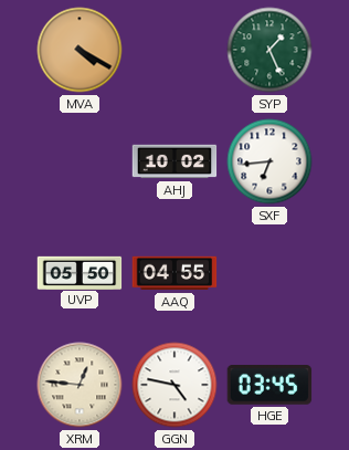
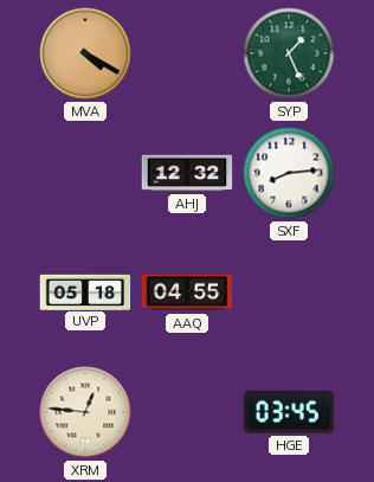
AHJ: 10:02 -> 12:32 (187, 173)
SXF: 6:44 -> 8:14 (289, 173)
UVP: 05:50 -> 05:18 (85, 291)
GGN: 4:47 -> none (174, 385)
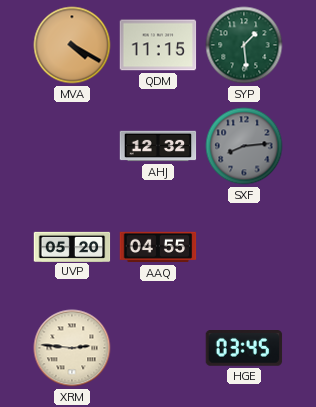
QDM: none -> 11:15 (158, 45)
SYP: 1:26 -> 1:29 (244, 45)
SXF dial: white -> grey (244, 146)
UVP: 05:18 -> 05:20 (72, 246)
XRM: 12:46 -> 2:46 (72, 348)
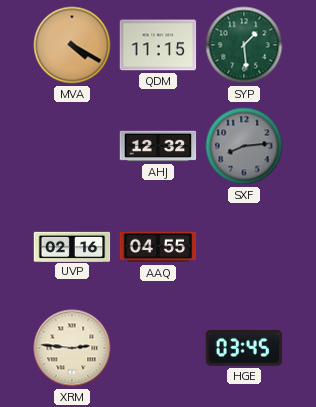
UVP: 05:20 -> 02:16 (72, 246)
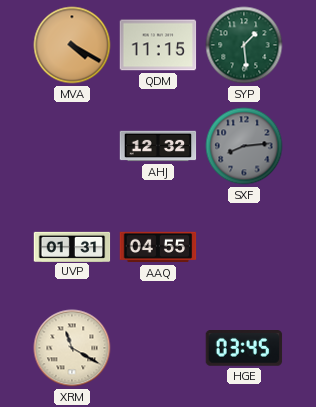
UVP: 02:16 -> 01:31 (72, 246)
XRM: 2:46 -> 11:20 (72, 348)
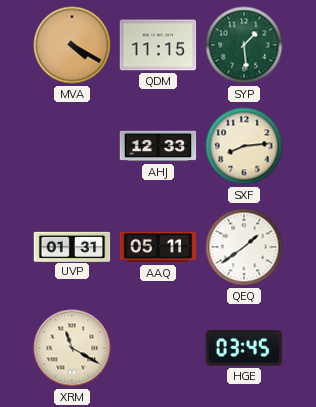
AHJ: 12:32 -> 12:33 (158, 146)
SXF dial: grey -> cream (244, 146)
AAQ: 04:55 -> 05:11 (158, 247)
QEQ: none -> 1:39 (244, 247)
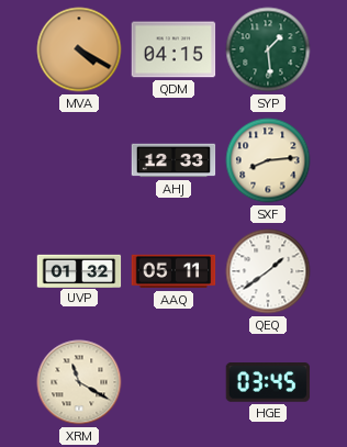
QDM: 11:15 -> 04:15 (173, 49)
UVP: 01:31 -> 01:32 (79, 270)
